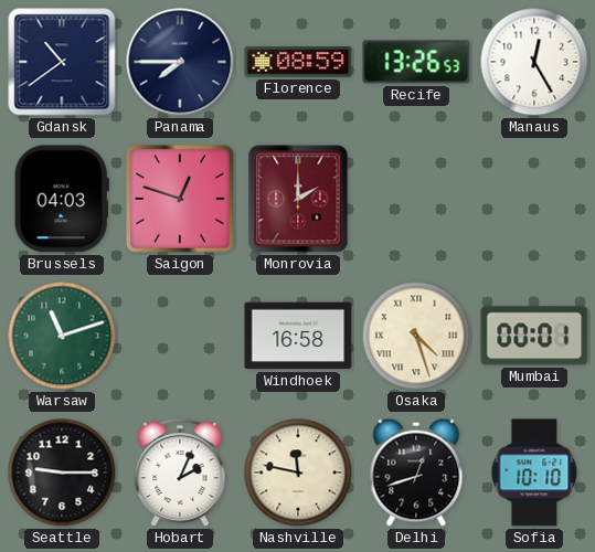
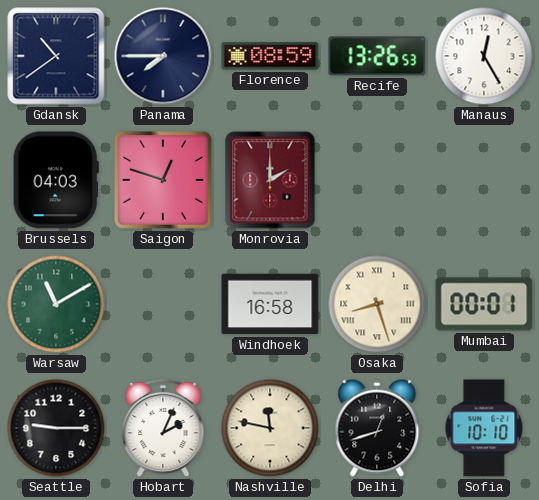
Warsaw: 11:12 -> 11:10 (56, 304)
Osaka: 4:27 -> 8:27 (377, 304)
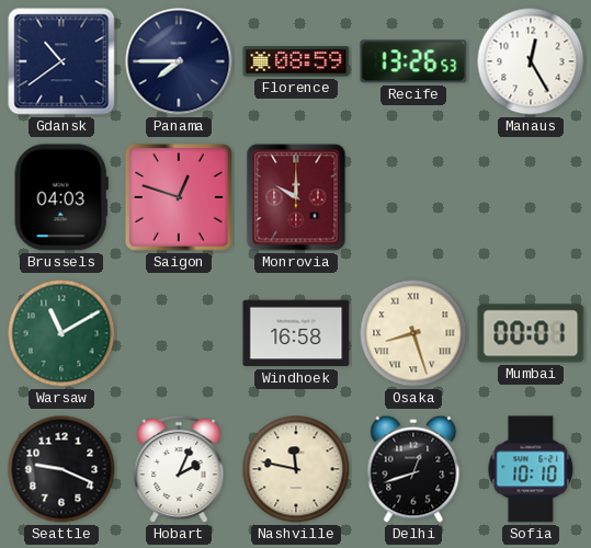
Monrovia: 2:00 -> 10:00 (296, 197)
Seattle: 9:15 -> 9:19 (61, 469)
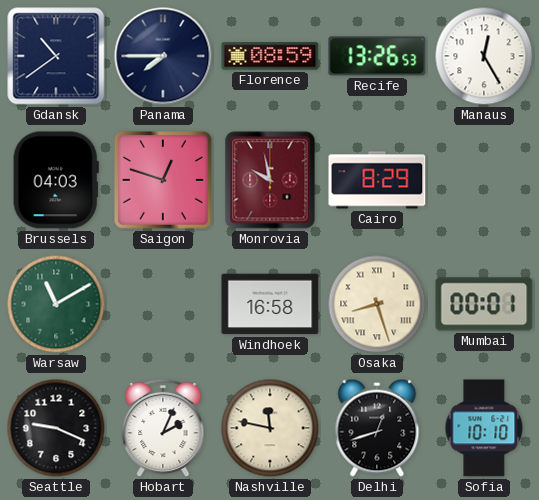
Monrovia: 10:00 -> 9:58 (270, 180)
Cairo: none -> 8:29 (377, 180)
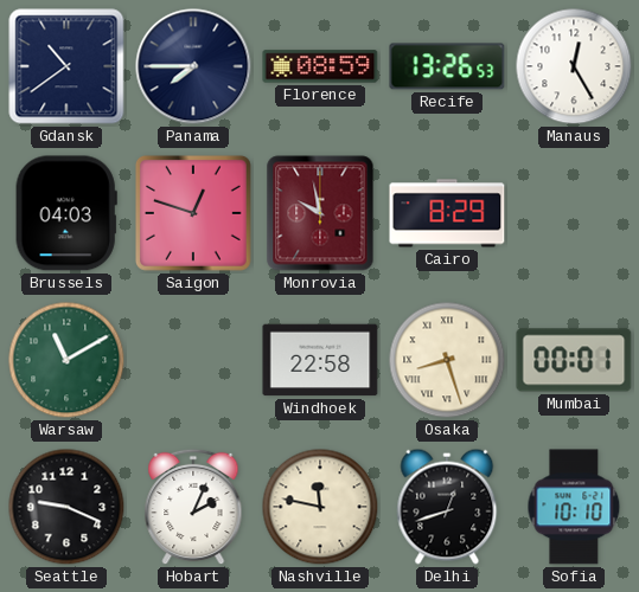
Windhoek: 16:58 -> 22:58 (320, 360)
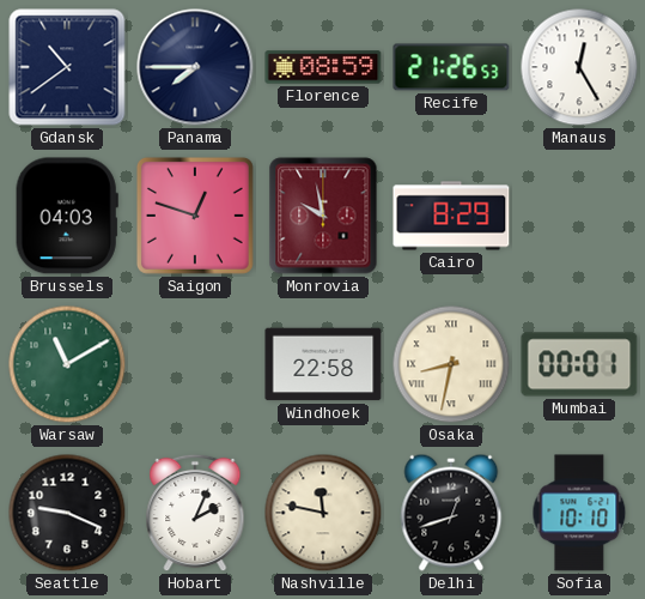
Recife: 13:26 -> 21:26 (451, 67)
Osaka: 8:27 -> 8:32 (451, 364)
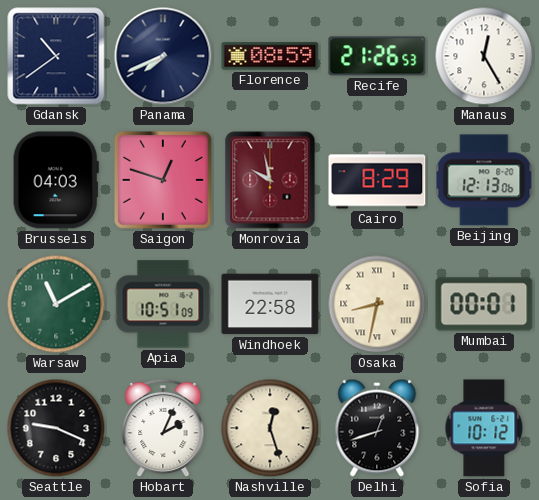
Panama: 7:45 -> 7:41 (163, 56)
Beijing: none -> 12:13 (484, 180)
Apia: none -> 10:51 (163, 304)
Nashville: 11:47 -> 12:27 (270, 428)
Sofia: 10:10 -> 10:12 (484, 428)
